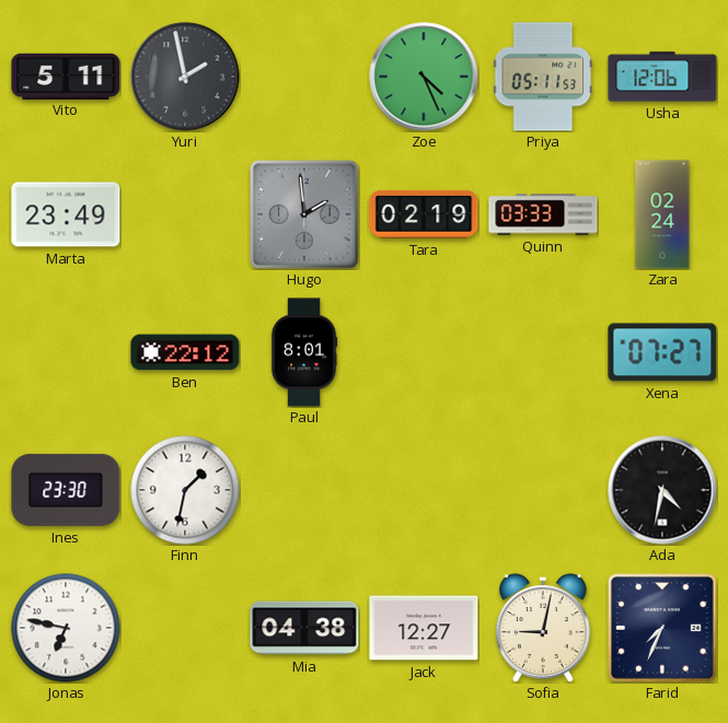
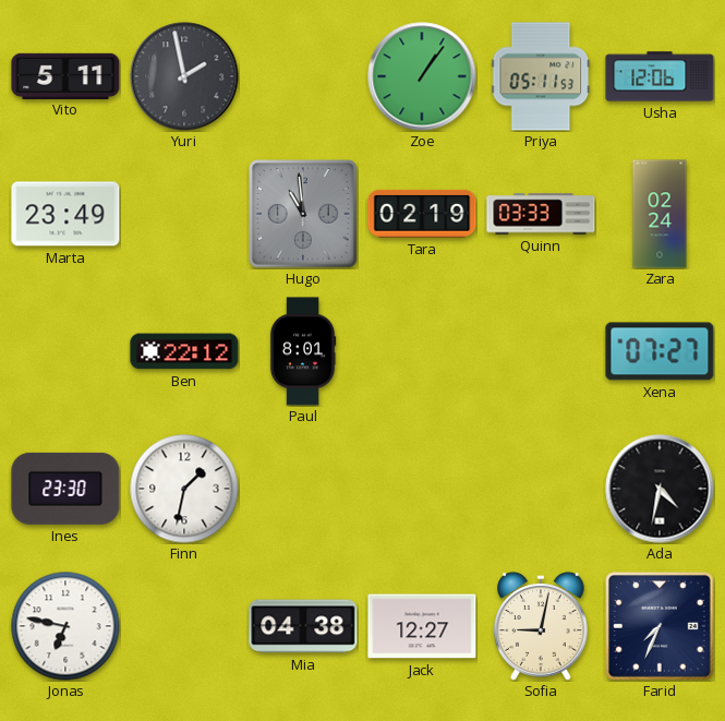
Zoe: 4:26 -> 1:06 (422, 76)
Hugo: 1:59 -> 10:59 (303, 214)
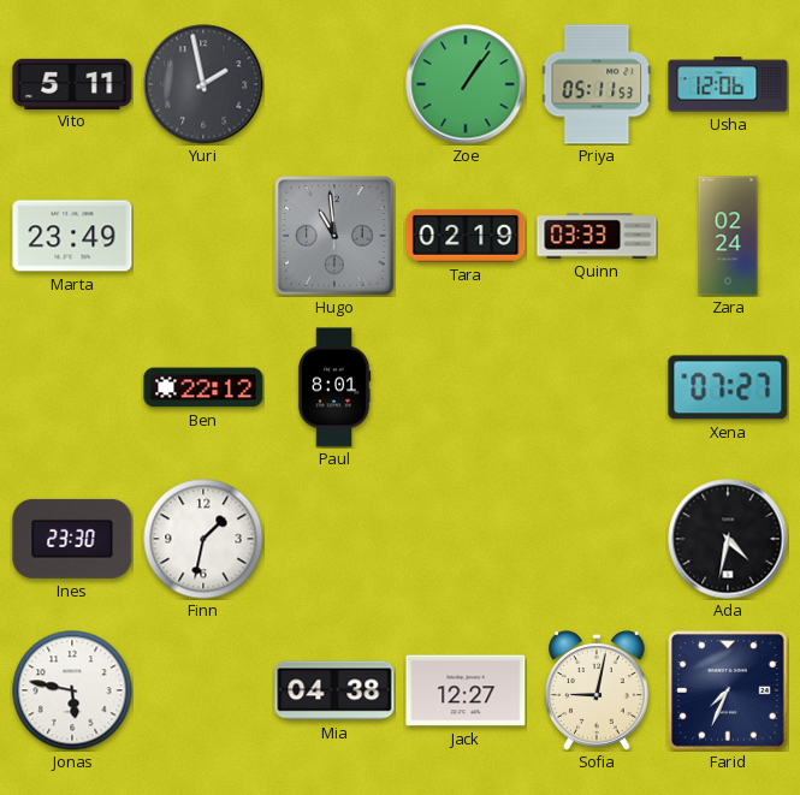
Jonas: 6:47 -> 5:47 (72, 690)
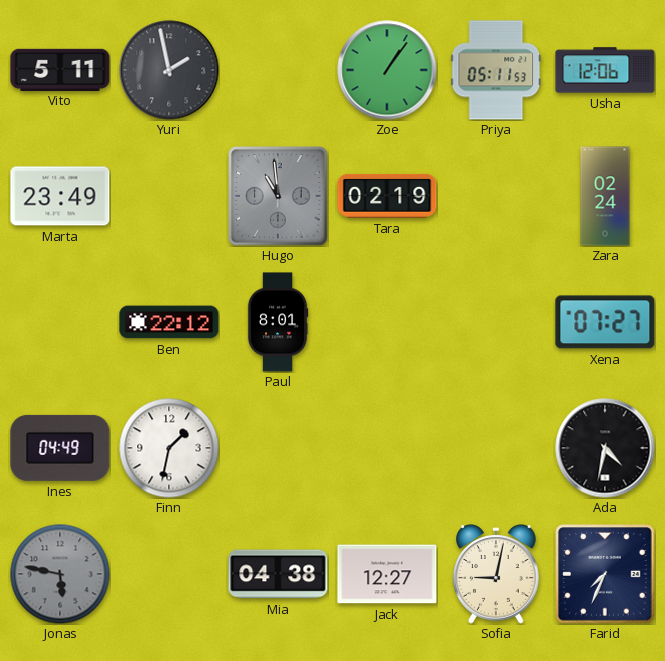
Quinn: 03:33 -> none (597, 236)
Ines: 23:30 -> 04:49 (60, 448)
Jonas dial: white -> grey (60, 574)
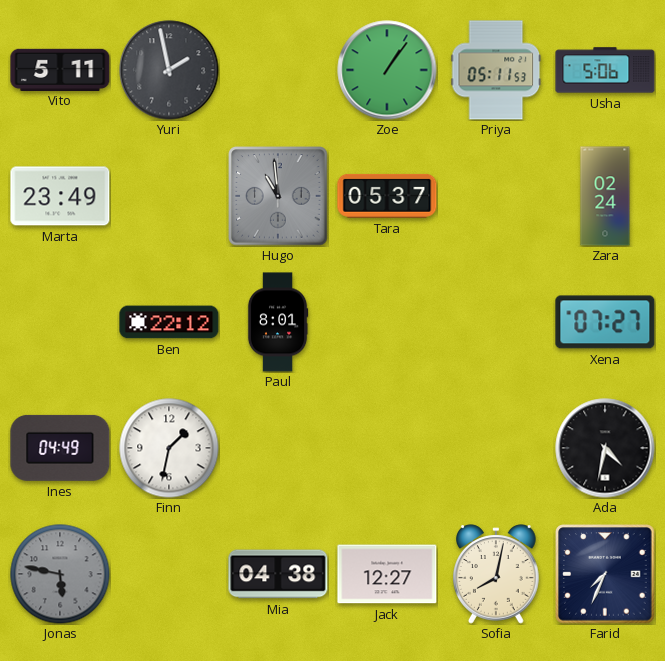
Usha: 12:06 -> 5:06 (605, 70)
Tara: 02:19 -> 05:37 (387, 196)
Sofia: 9:02 -> 8:02 (497, 574)
